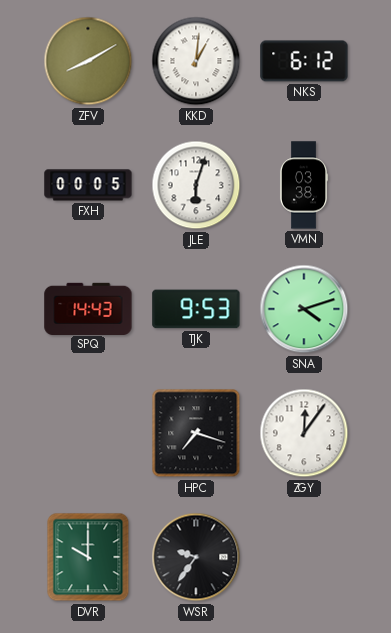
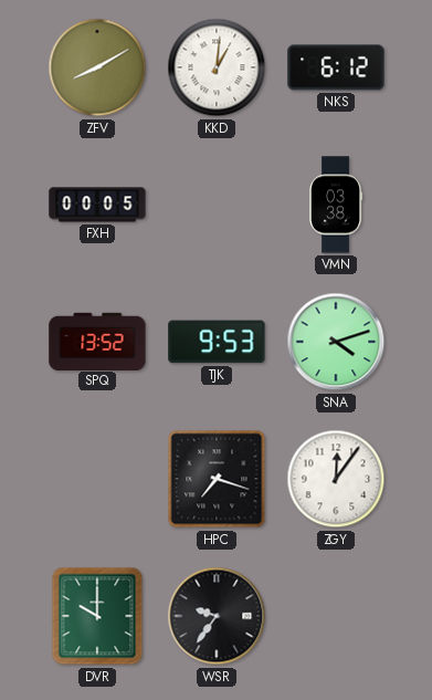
JLE: 6:03 -> none (196, 185)
SPQ: 14:43 -> 13:52 (97, 341)
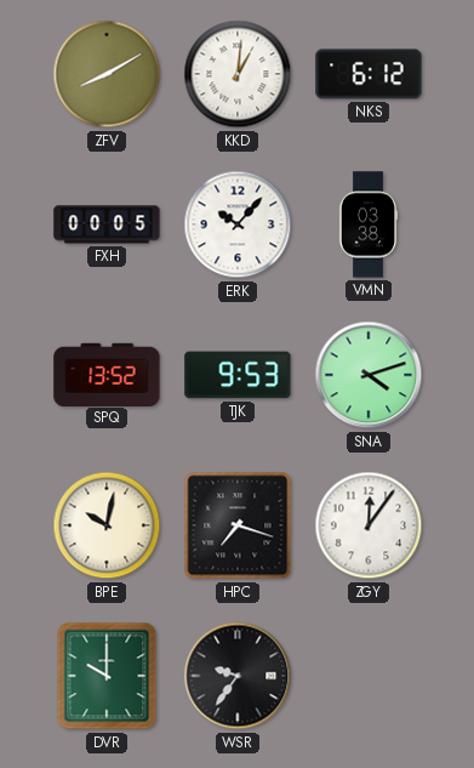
ERK: none -> 10:07 (238, 224)
BPE: none -> 10:02 (107, 525)
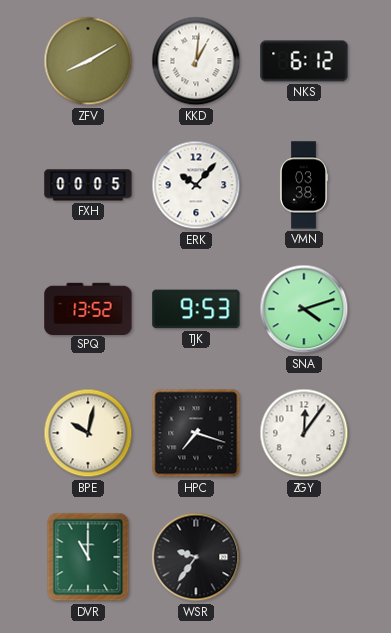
DVR: 10:00 -> 11:00 (88, 557)
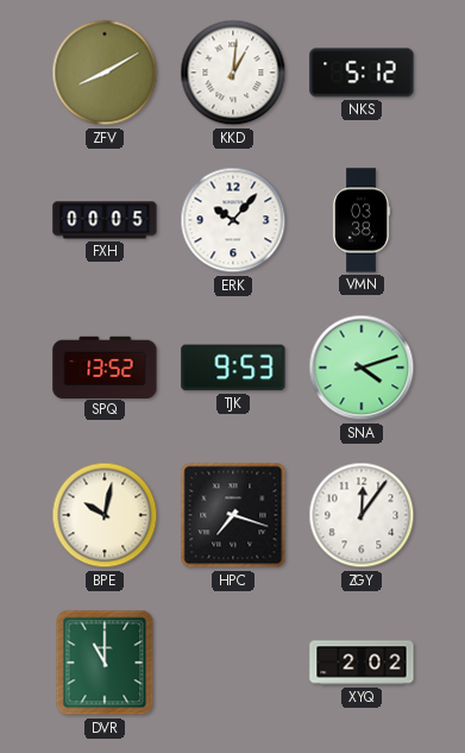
NKS: 6:12 -> 5:12 (362, 73)
WSR: 9:36 -> none (196, 557)
XYQ: none -> 2:02 (362, 663)
